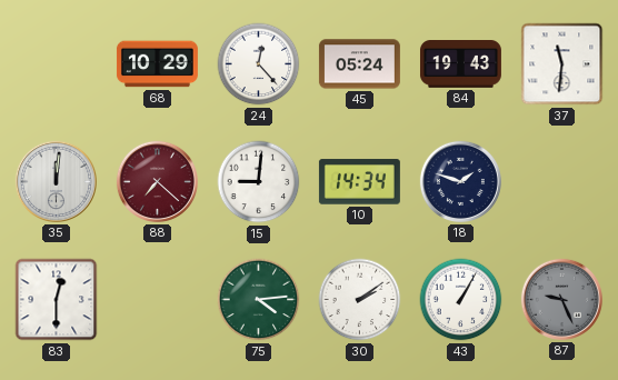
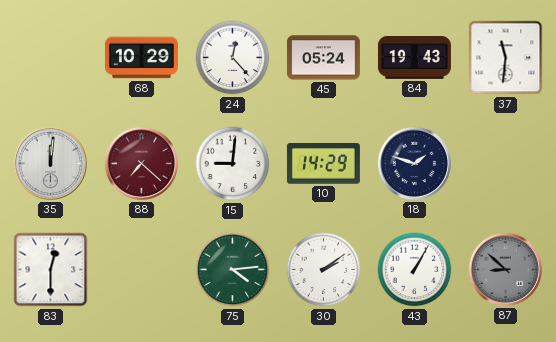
10: 14:34 -> 14:29 (323, 164)
87: 9:26 -> 8:52 (505, 269)
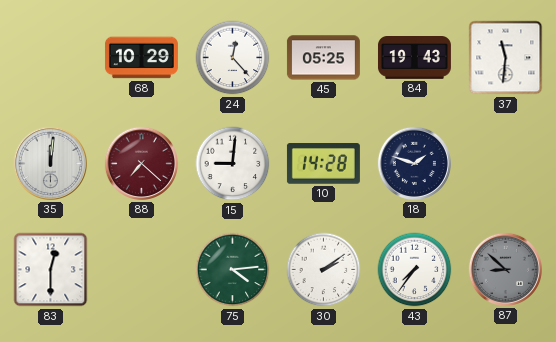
45: 05:24 -> 05:25 (323, 58)
10: 14:29 -> 14:28 (323, 164)
43: 1:05 -> 7:36 (415, 270)
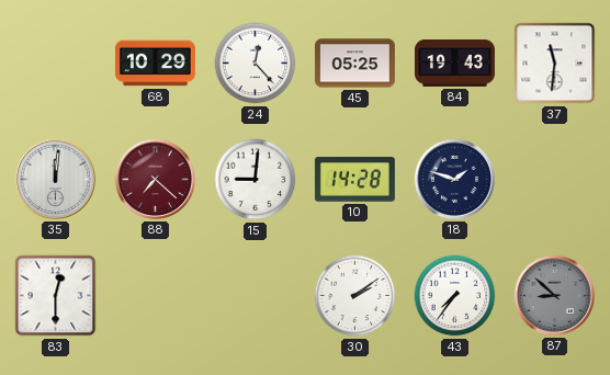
75: 4:14 -> none (233, 270)
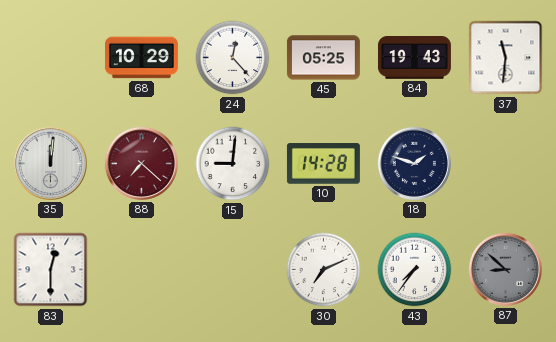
30: 2:09 -> 7:11 (324, 270)
